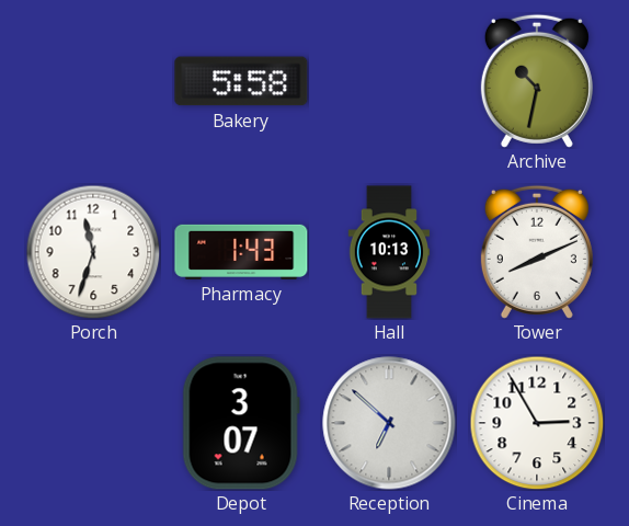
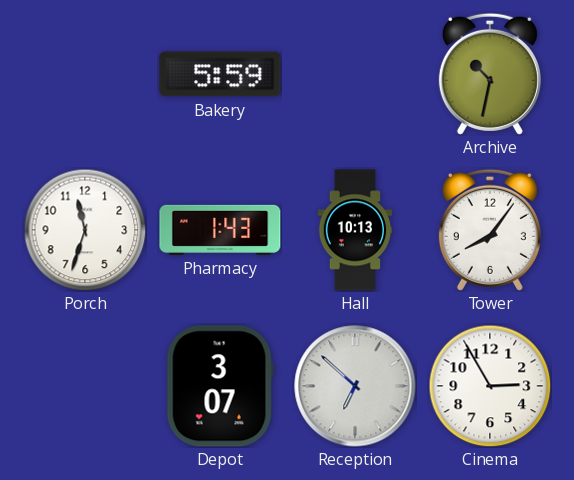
Bakery: 5:58 -> 5:59 (220, 74)
Tower: 8:11 -> 8:06 (490, 230)
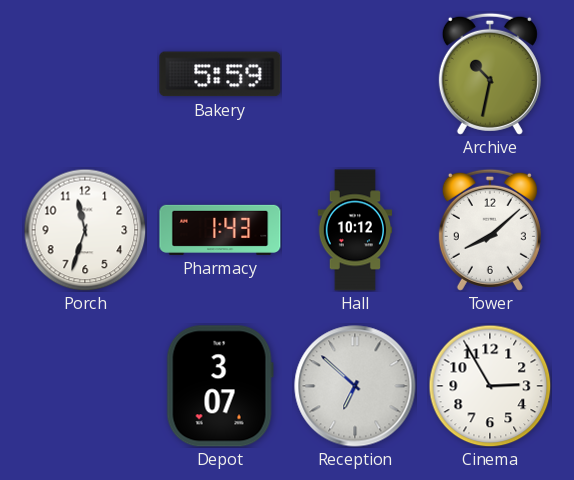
Hall: 10:13 -> 10:12 (355, 230)
Tower: 8:06 -> 8:08 (490, 230)
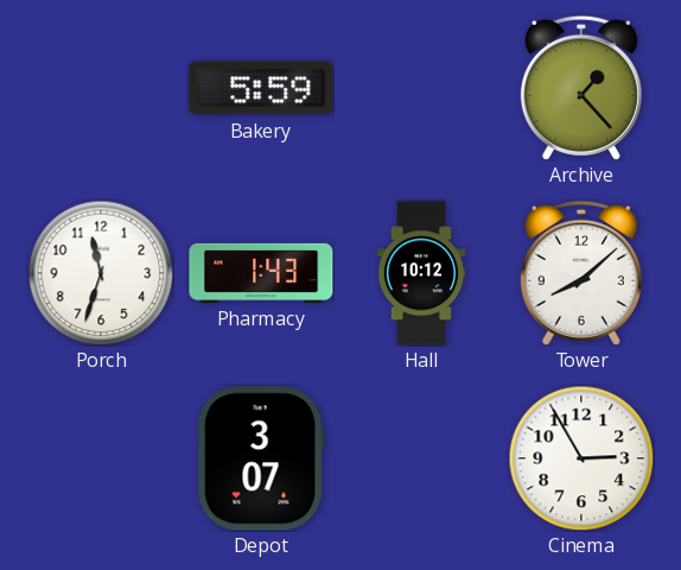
Archive: 10:32 -> 1:23 (581, 88)
Reception: 6:52 -> none (355, 386)
